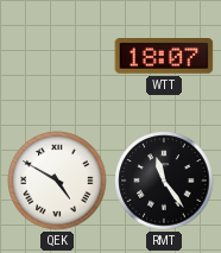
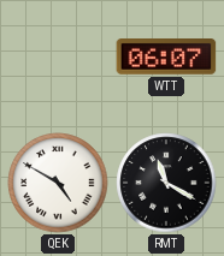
WTT: 18:07 -> 06:07 (166, 58)
RMT: 11:24 -> 11:20 (166, 183)
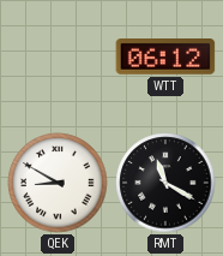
WTT: 06:07 -> 06:12 (165, 58)
QEK: 4:50 -> 8:50 (58, 183)
